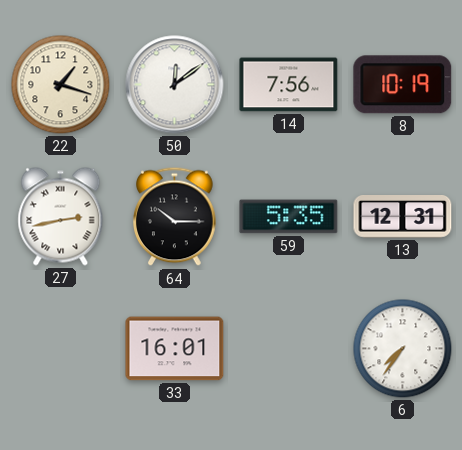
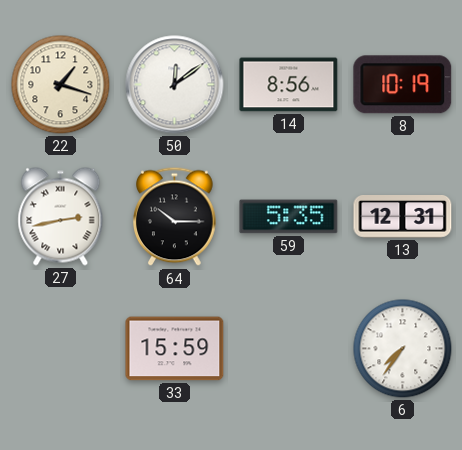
14: 7:56 -> 8:56 (289, 85)
33: 16:01 -> 15:59 (175, 349)
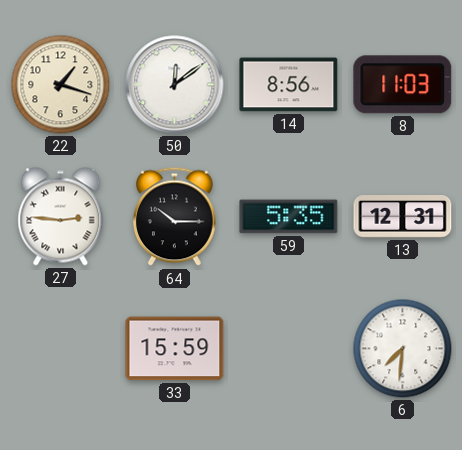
8: 10:19 -> 11:03 (403, 85)
27: 2:43 -> 2:46 (61, 217)
6: 7:36 -> 7:31 (403, 349)
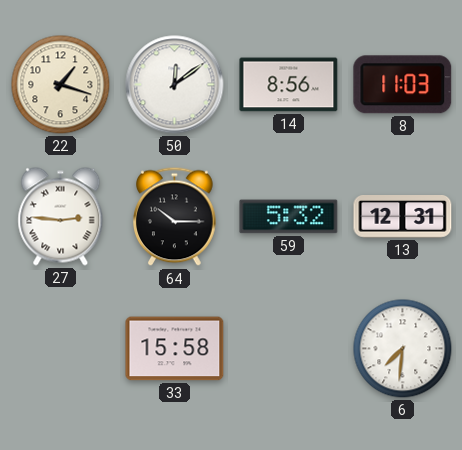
59: 5:35 -> 5:32 (289, 217)
33: 15:59 -> 15:58 (175, 349)
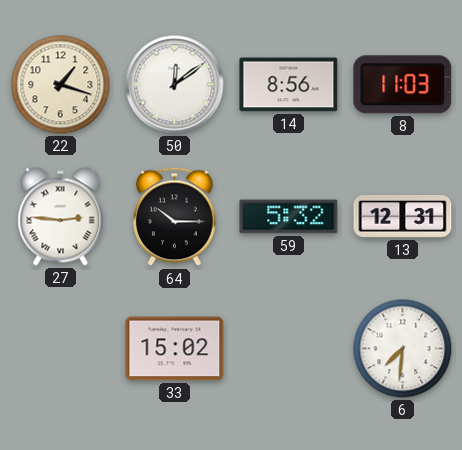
33: 15:58 -> 15:02 (175, 349)
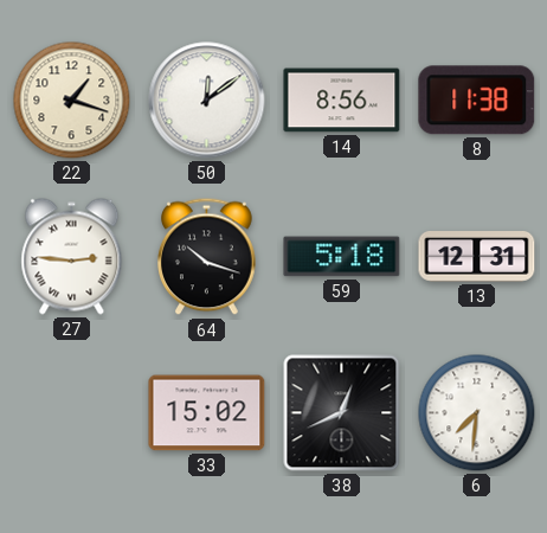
8: 11:03 -> 11:38 (477, 101)
64: 10:15 -> 10:18 (207, 257)
59: 5:32 -> 5:18 (342, 257)
38: none -> 12:41 (342, 413)
